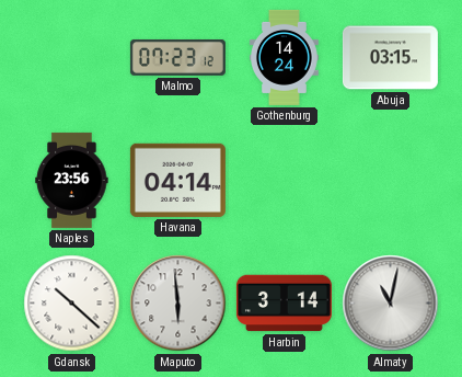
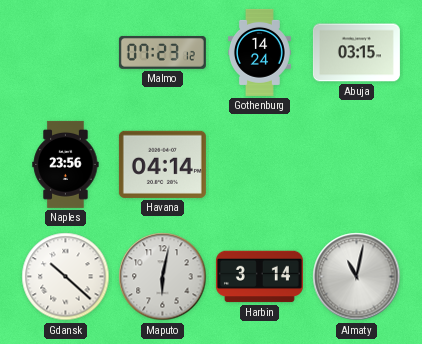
Maputo: 5:59 -> 6:02 (163, 277)
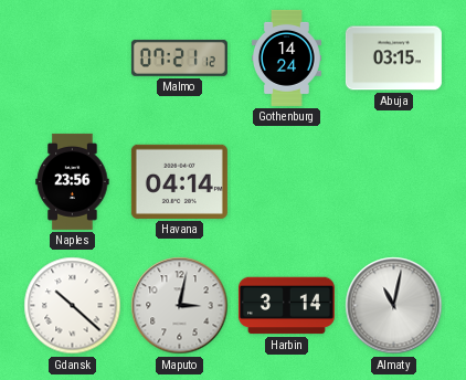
Malmo: 07:23 -> 07:21 (179, 59)
Maputo: 6:02 -> 3:02 (180, 306)
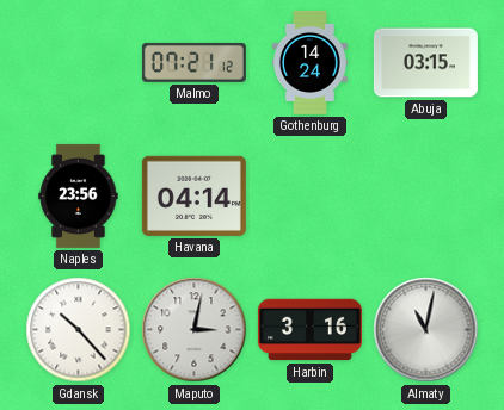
Gdansk: 10:22 -> 10:23 (79, 330)
Harbin: 3:14 -> 3:16 (309, 330)
